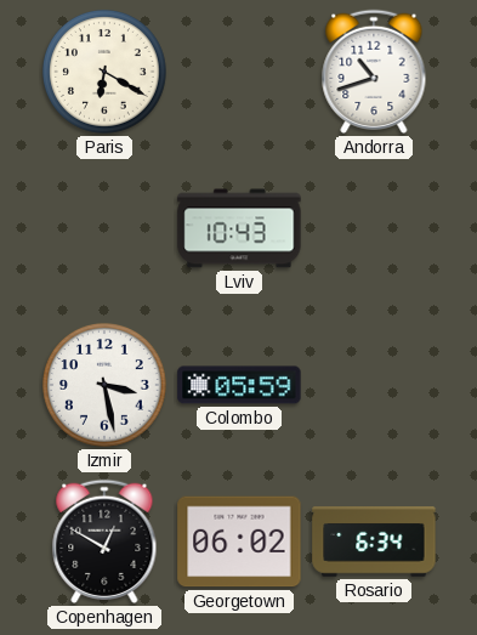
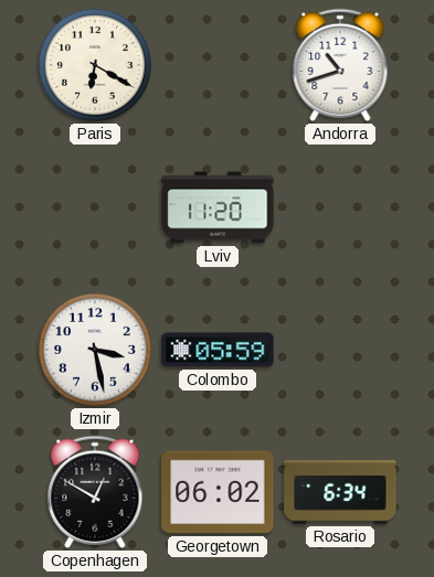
Lviv: 10:43 -> 11:20 (218, 207)
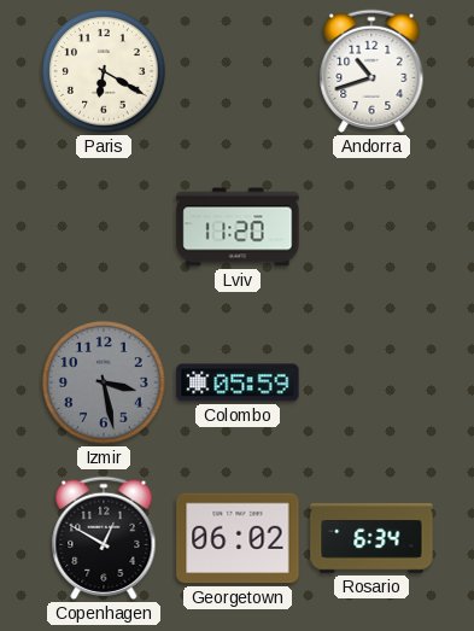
Izmir dial: white -> grey (104, 382)
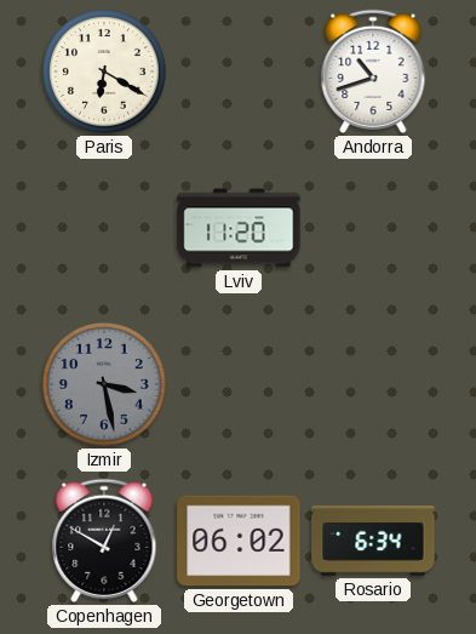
Colombo: 05:59 -> none (238, 382)
